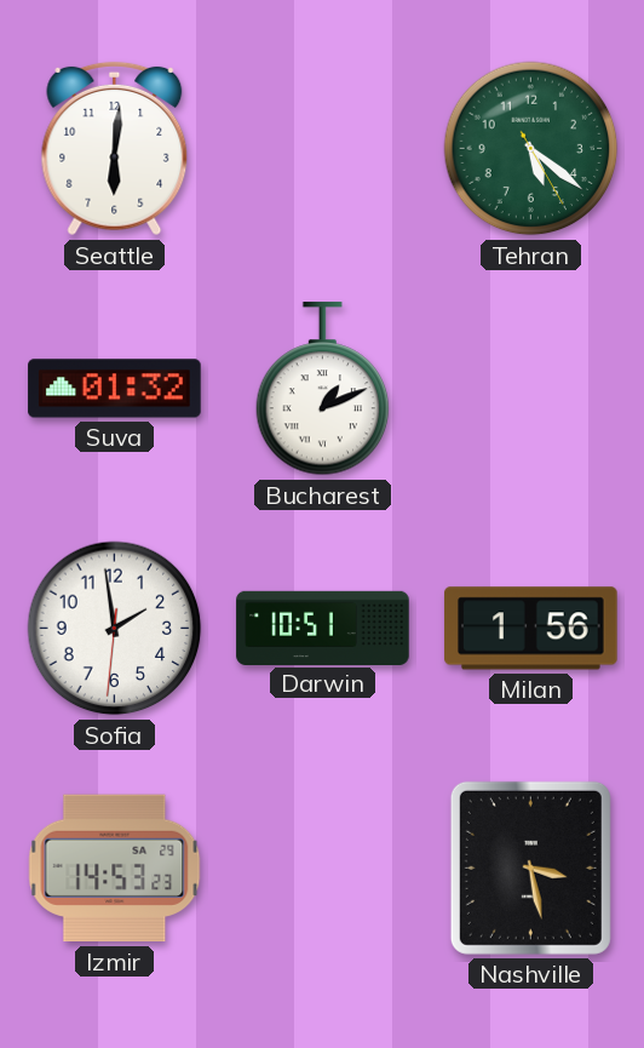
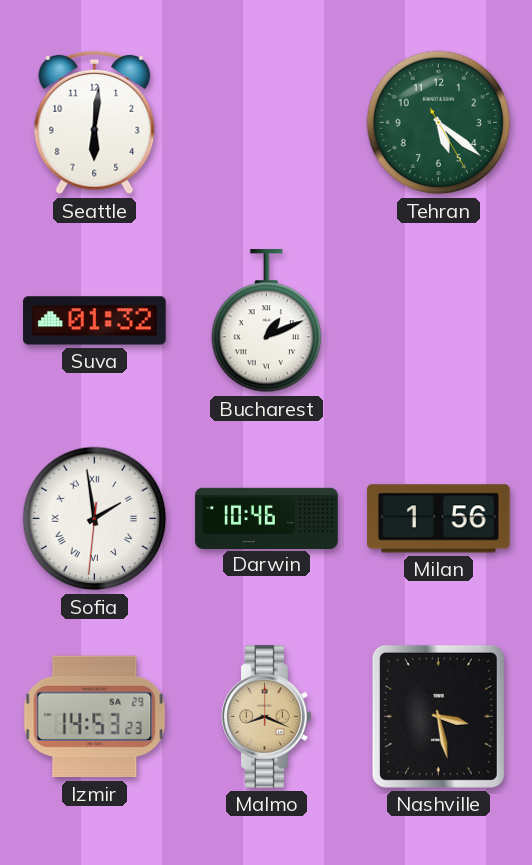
Sofia numerals: Arabic -> Roman (95, 519)
Darwin: 10:51 -> 10:46 (267, 518)
Malmo: none -> 8:19 (267, 717)
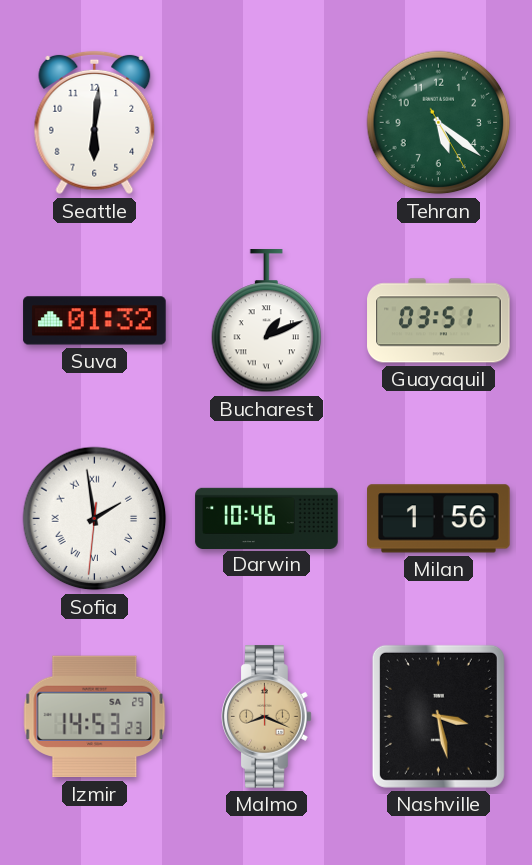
Guayaquil: none -> 03:51 (439, 321)
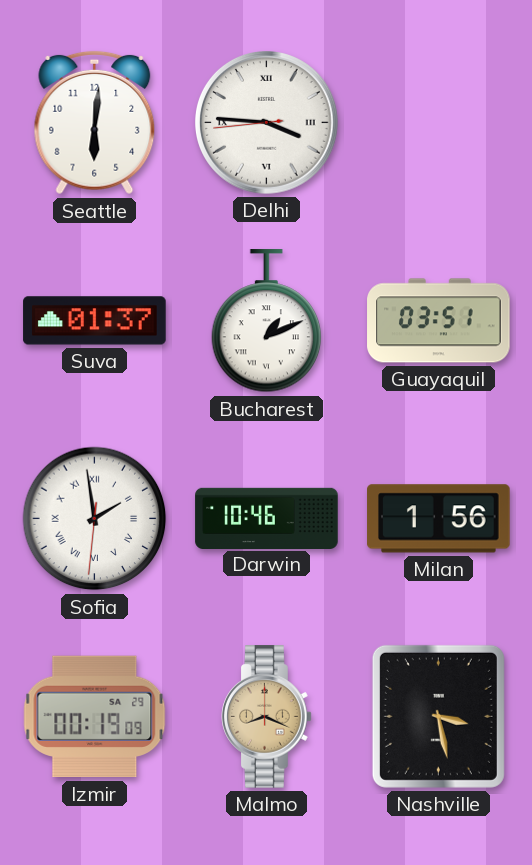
Delhi: none -> 3:45 (267, 123)
Tehran: 5:21 -> none (439, 123)
Suva: 01:32 -> 01:37 (95, 321)
Izmir: 14:53 -> 00:19 (95, 717)
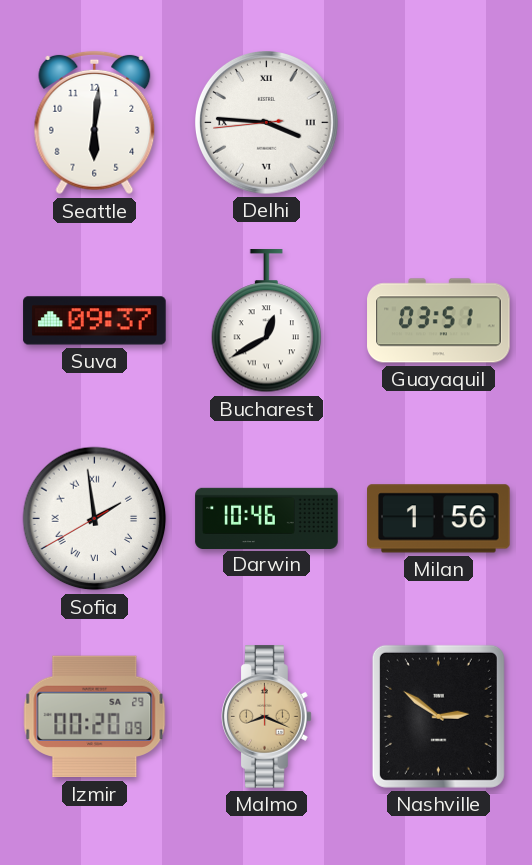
Suva: 01:37 -> 09:37 (95, 321)
Bucharest: 1:11 -> 12:40 (267, 321)
Sofia: 1:58:31 -> 1:58:40 (95, 519)
Izmir: 00:19 -> 00:20 (95, 717)
Nashville: 3:28 -> 2:51 (438, 716)
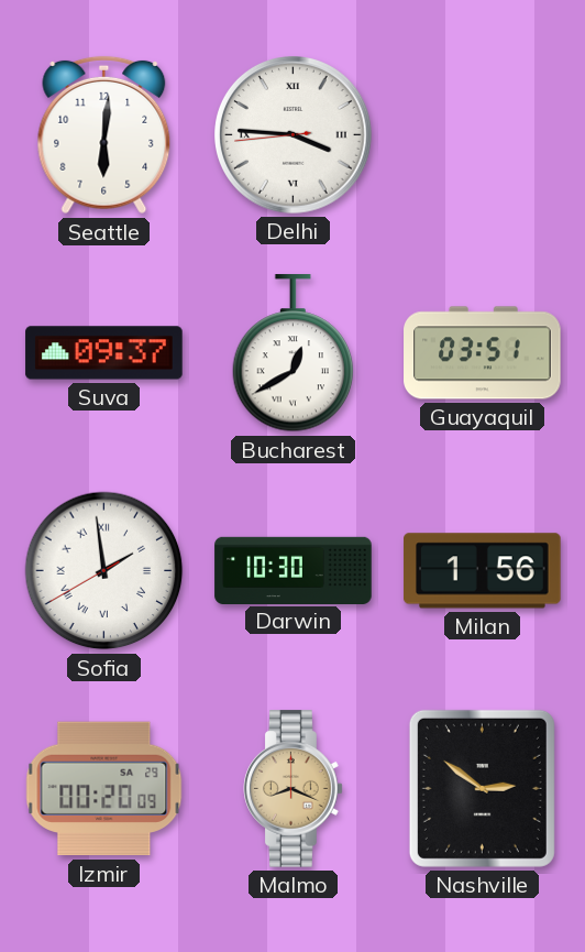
Darwin: 10:46 -> 10:30 (294, 570)
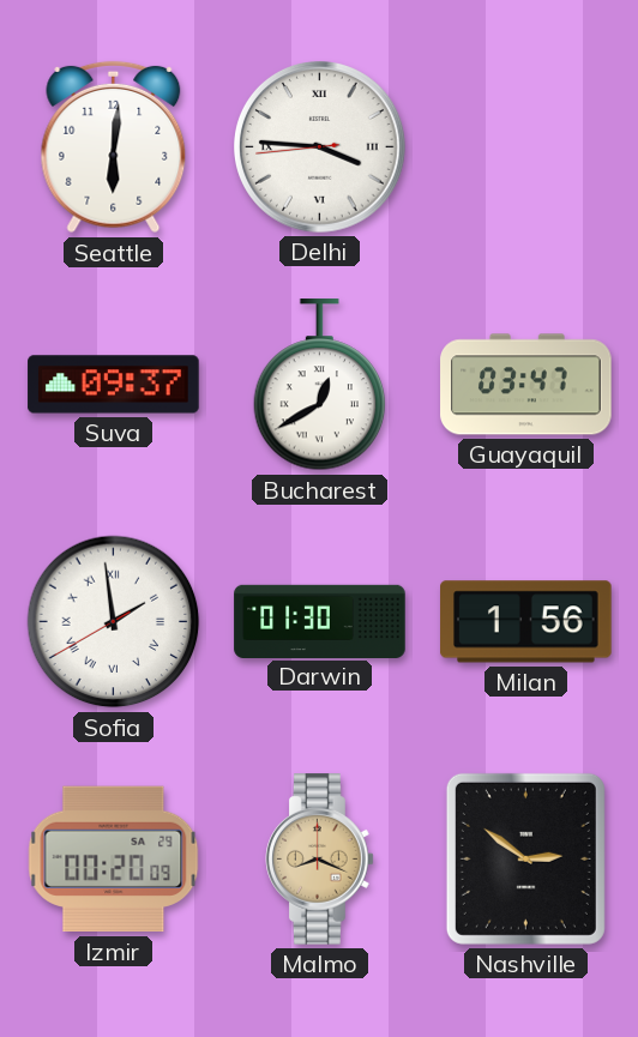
Guayaquil: 03:51 -> 03:47 (526, 385)
Darwin: 10:30 -> 01:30 (320, 621)
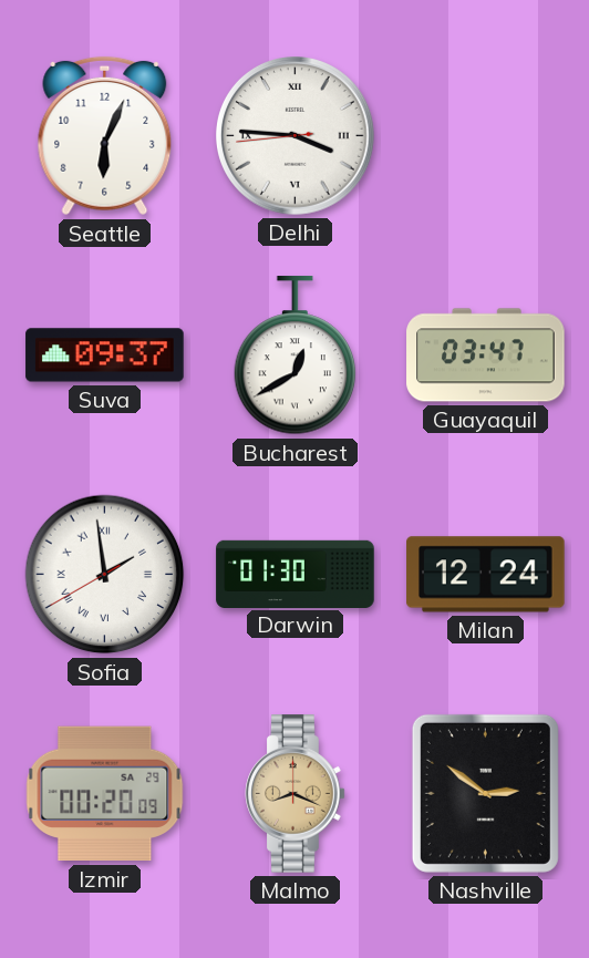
Seattle: 6:01 -> 6:04 (105, 136)
Milan: 1:56 -> 12:24 (486, 575)
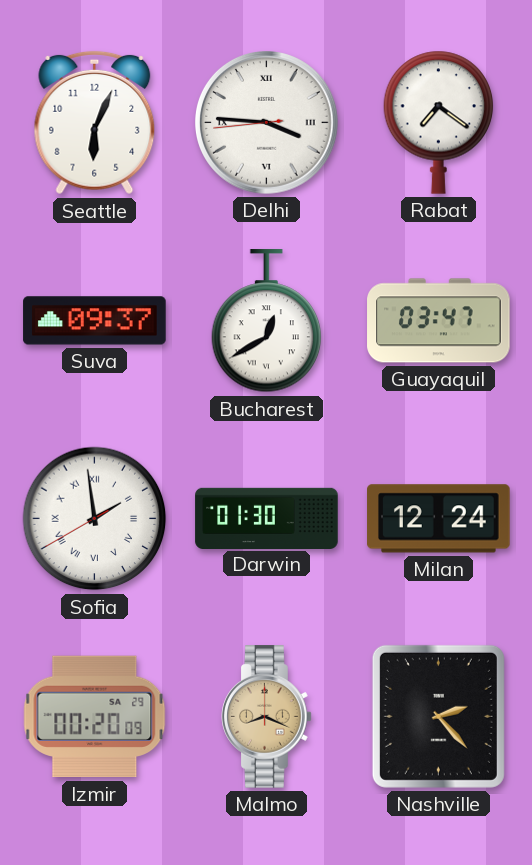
Rabat: none -> 7:21 (439, 122)
Nashville: 2:51 -> 2:23 (438, 716)
